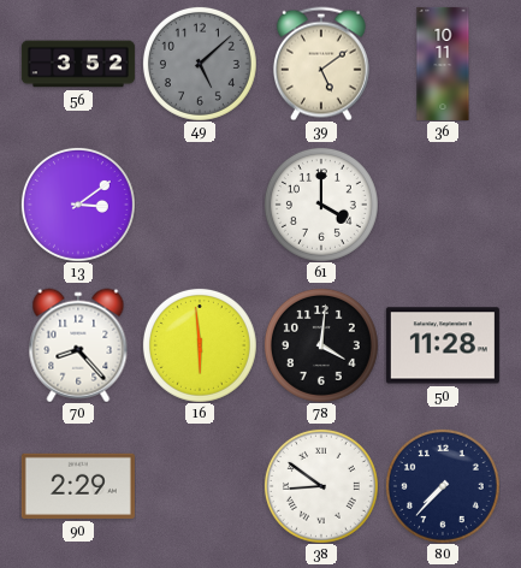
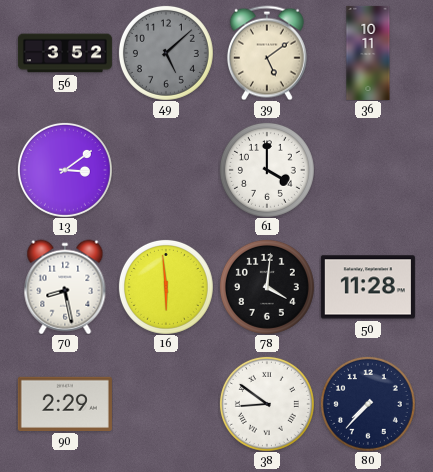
70: 8:23 -> 8:28 (65, 287)
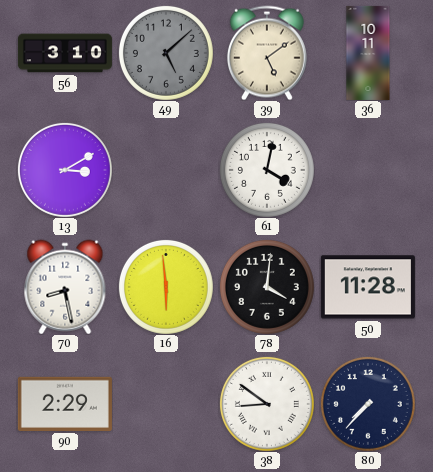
56: 3:52 -> 3:10 (65, 53)
13: 3:09 -> 3:10 (65, 170)
61: 4:00 -> 4:02 (267, 170)
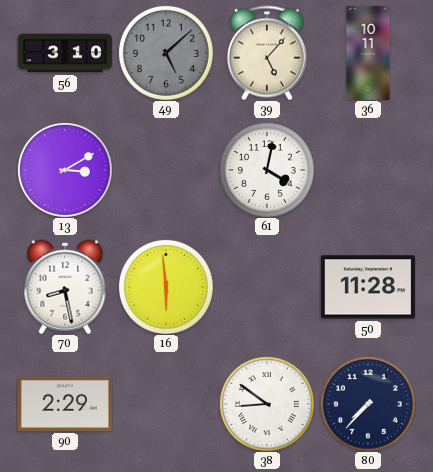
39: 5:09 -> 5:07 (267, 53)
78: 4:01 -> none (267, 287)
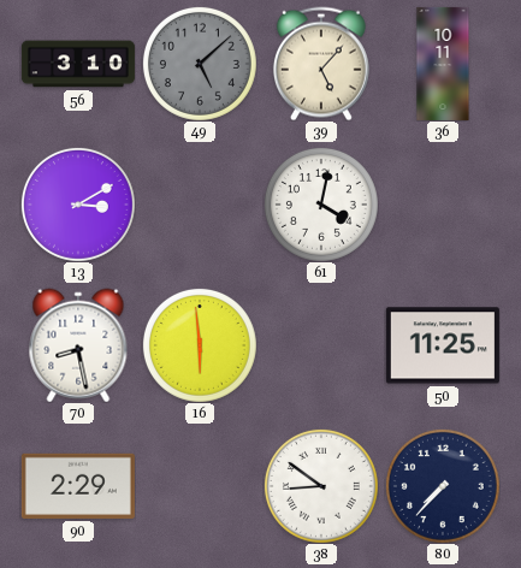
50: 11:28 -> 11:25 (443, 345)
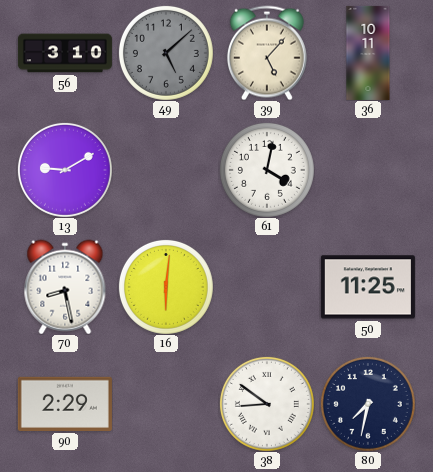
13: 3:10 -> 9:10 (65, 170)
16: 5:59 -> 6:01 (166, 287)
80: 7:37 -> 7:32 (368, 404)
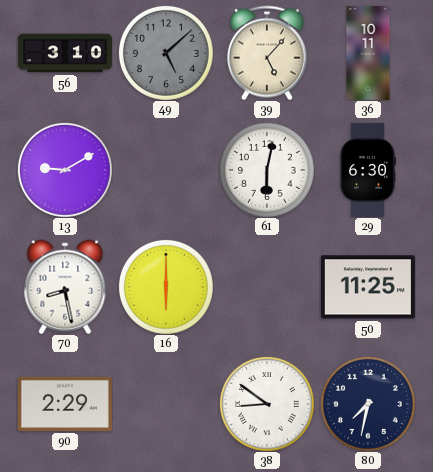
61: 4:02 -> 6:02 (267, 170)
29: none -> 6:30 (368, 170)
16: 6:01 -> 6:00 (166, 287)
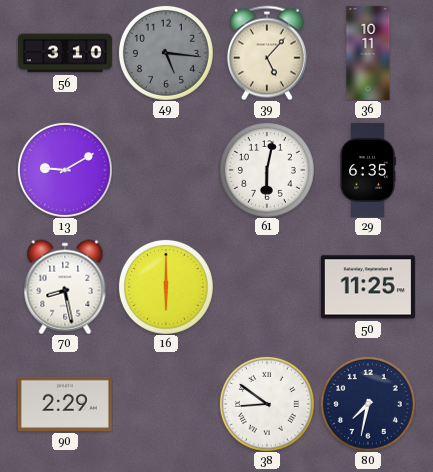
49: 5:08 -> 5:16 (166, 53)
29: 6:30 -> 6:35 (368, 170)
